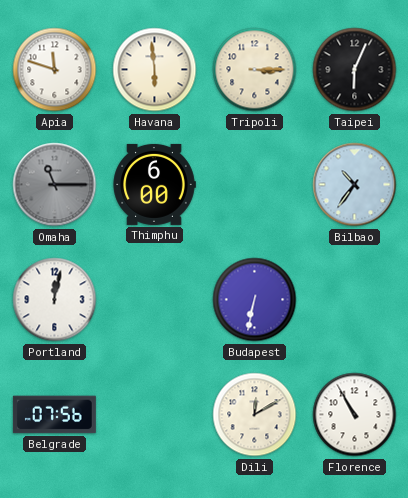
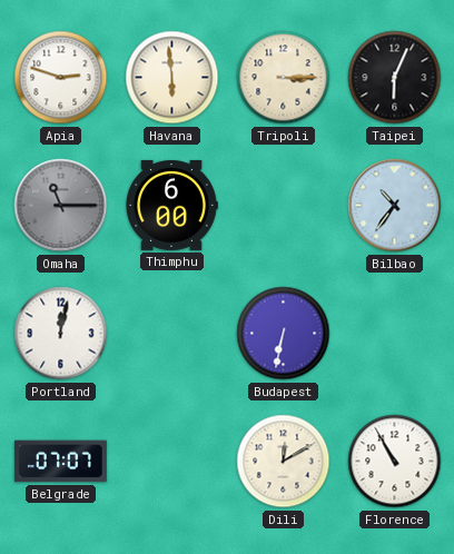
Apia: 11:48 -> 2:48 (61, 78)
Belgrade: 07:56 -> 07:07 (60, 462)
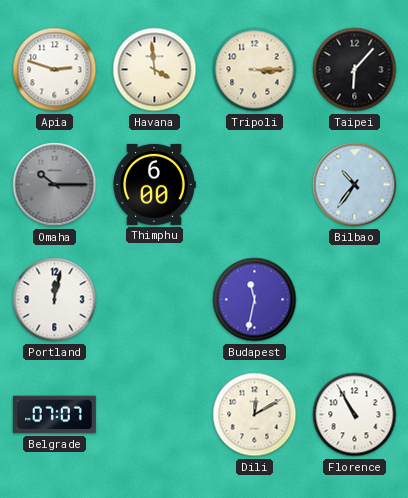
Havana: 5:59 -> 3:59 (155, 70)
Taipei: 6:04 -> 6:07 (355, 70)
Omaha: 11:15 -> 10:15 (55, 185)
Budapest: 6:32 -> 11:32 (255, 300)
